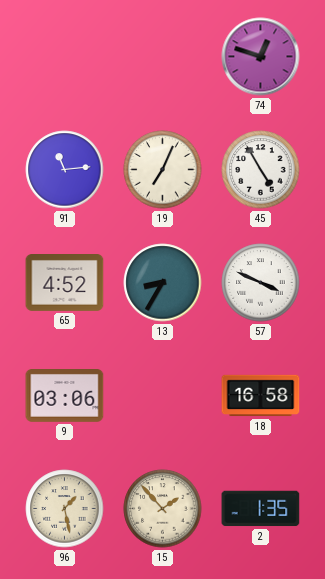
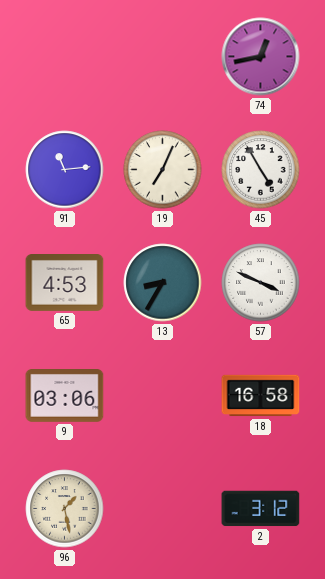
74: 12:48 -> 12:43 (261, 57)
65: 4:52 -> 4:53 (65, 283)
15: 1:53 -> none (163, 509)
2: 1:35 -> 3:12 (261, 509)
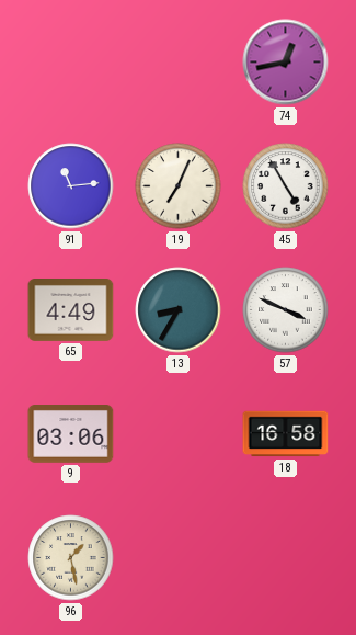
65: 4:53 -> 4:49 (71, 310)
2: 3:12 -> none (261, 509)
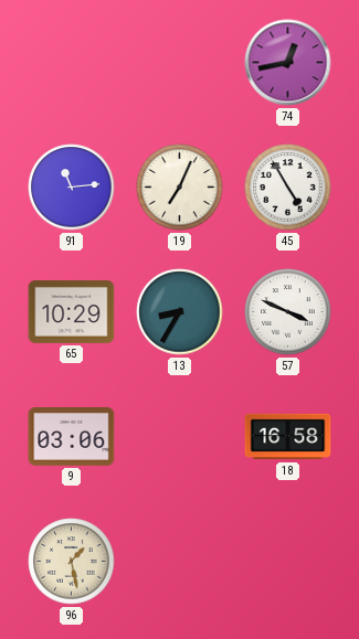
65: 4:49 -> 10:29 (72, 312)
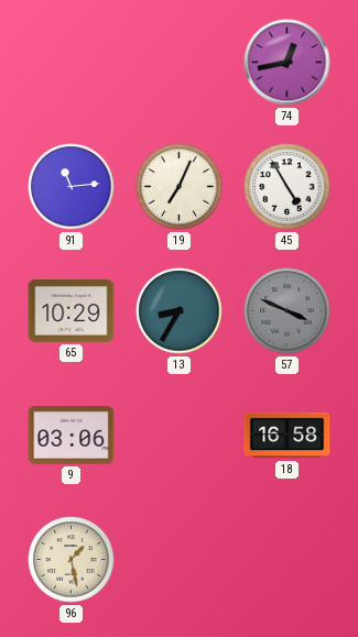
57 dial: white -> grey (288, 311)
